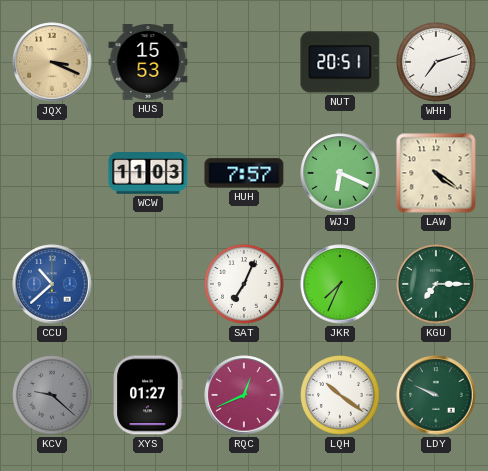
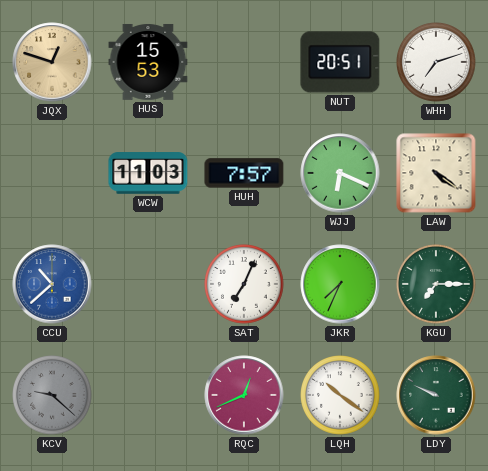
JQX: 3:19 -> 12:48 (52, 62)
XYS: 01:27 -> none (148, 395)
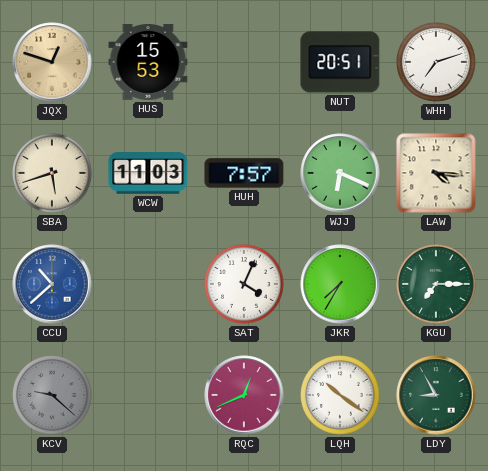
SBA: none -> 5:42 (52, 173)
LAW: 4:21 -> 4:16 (436, 173)
SAT: 7:04 -> 4:04 (244, 284)
JKR: 7:34 -> 7:35 (340, 284)
LDY: 9:49 -> 8:55 (436, 395)
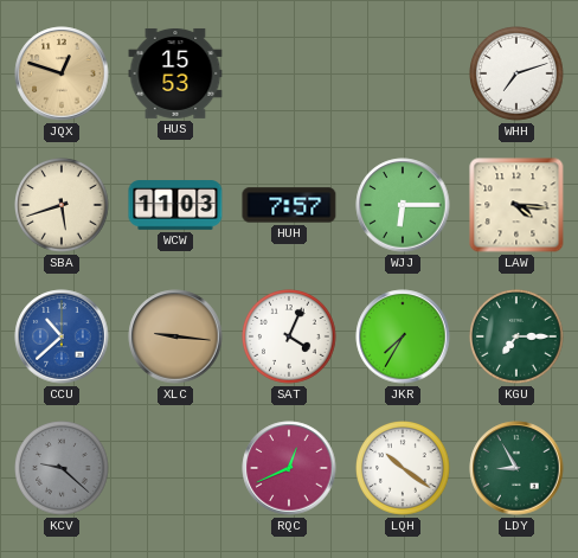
NUT: 20:51 -> none (340, 62)
WJJ: 6:19 -> 6:15 (403, 205)
XLC: none -> 9:16 (175, 336)
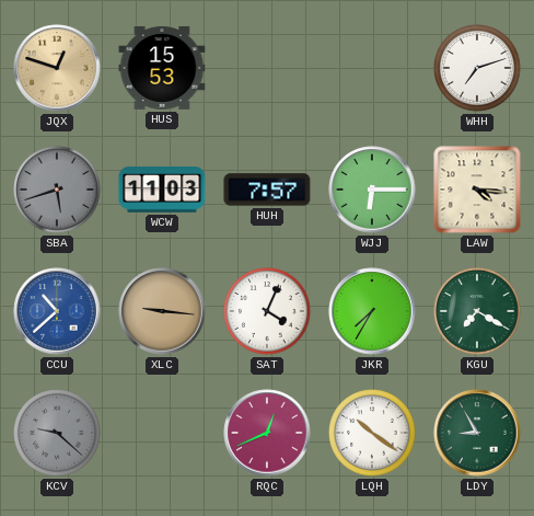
SBA dial: cream -> grey (57, 190)
KGU: 7:15 -> 7:20 (477, 311)
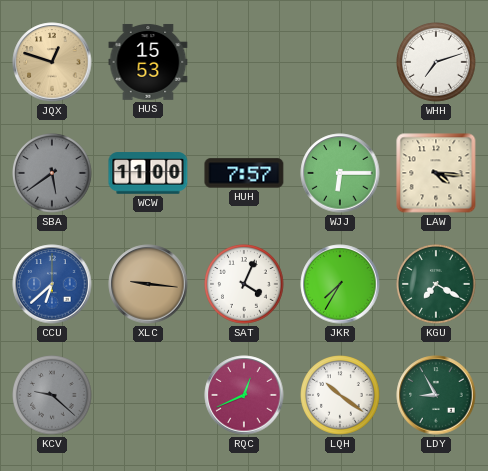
SBA: 5:42 -> 5:39 (52, 173)
WCW: 11:03 -> 11:00 (148, 173)
CCU: 10:38 -> 6:38 (52, 284)
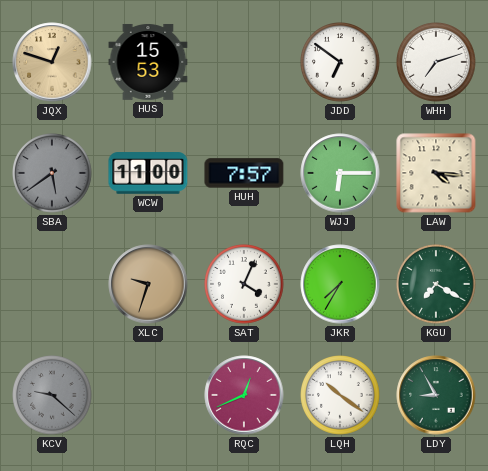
JDD: none -> 6:51 (340, 62)
CCU: 6:38 -> none (52, 284)
XLC: 9:16 -> 9:33 (148, 284)
